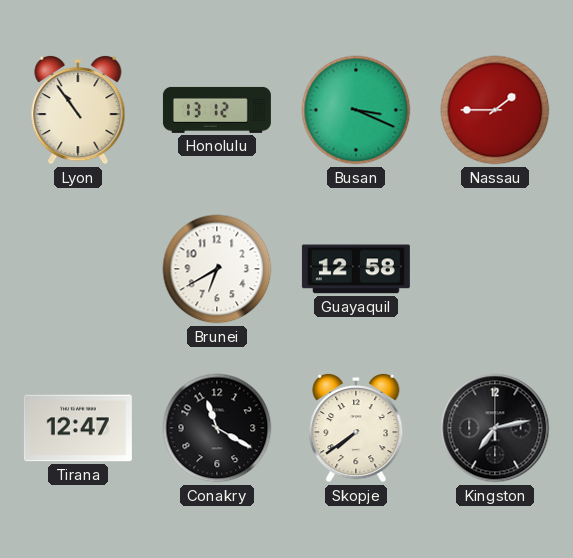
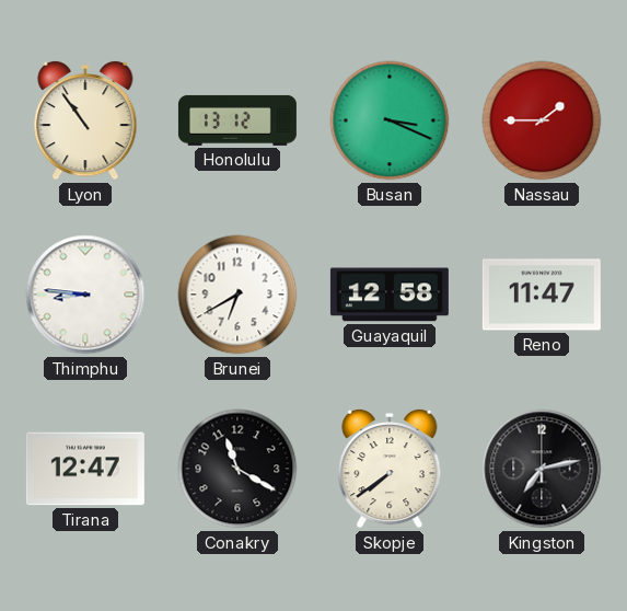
Thimphu: none -> 8:46 (85, 295)
Reno: none -> 11:47 (542, 295)
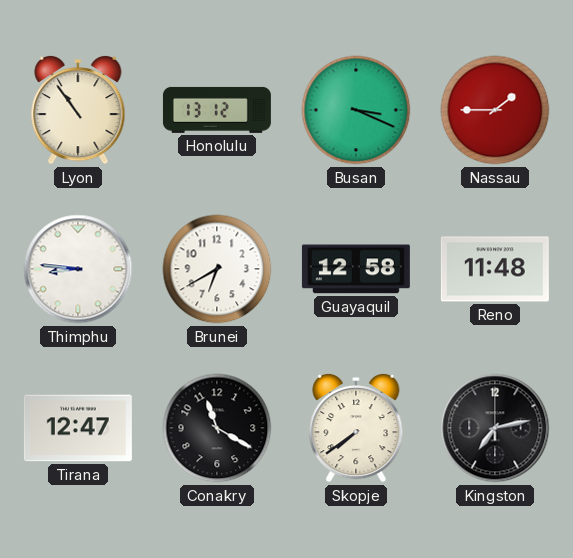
Reno: 11:47 -> 11:48 (495, 269)
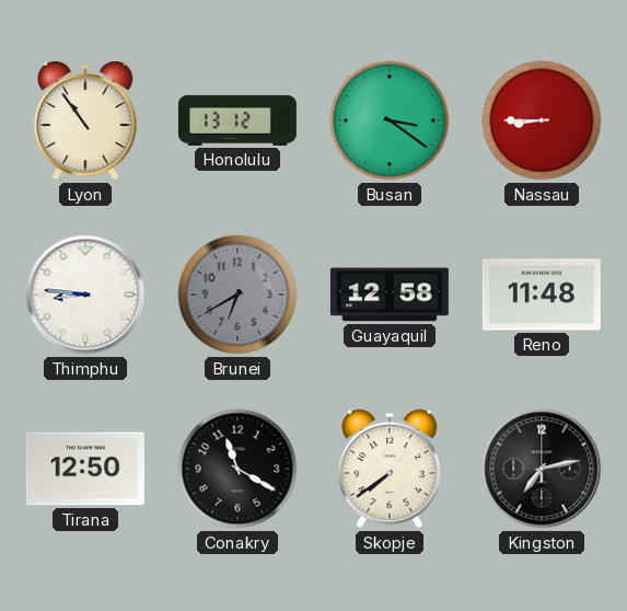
Busan: 3:19 -> 3:21 (390, 120)
Nassau: 1:45 -> 8:45 (542, 120)
Brunei dial: white -> grey (237, 295)
Tirana: 12:47 -> 12:50 (85, 469)
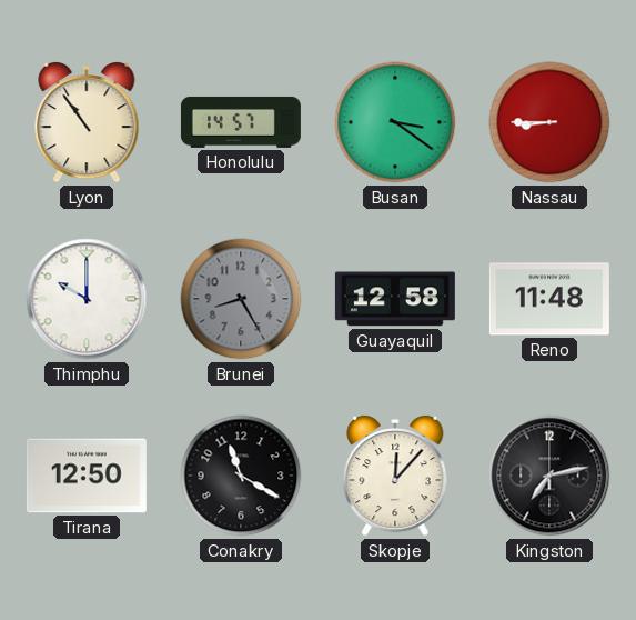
Honolulu: 13:12 -> 14:57 (241, 122)
Thimphu: 8:46 -> 10:00 (87, 299)
Brunei: 6:40 -> 8:25 (241, 299)
Skopje: 7:39 -> 12:07 (395, 476)
